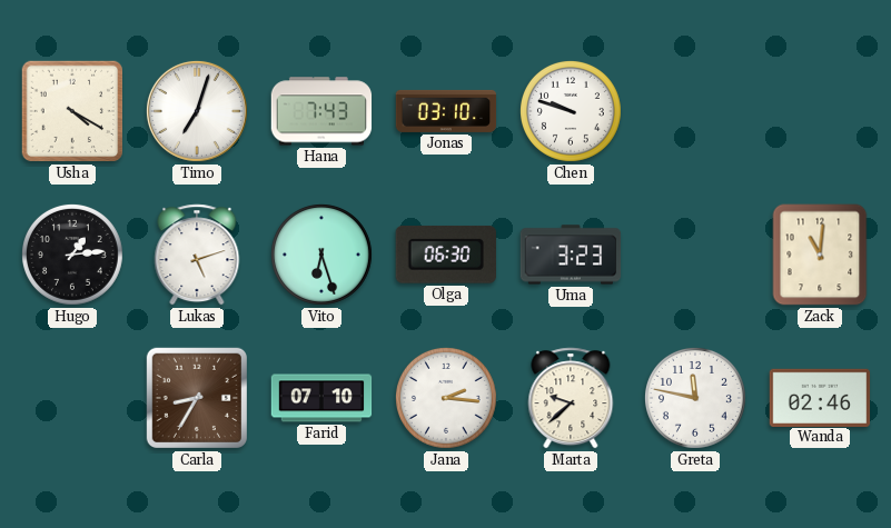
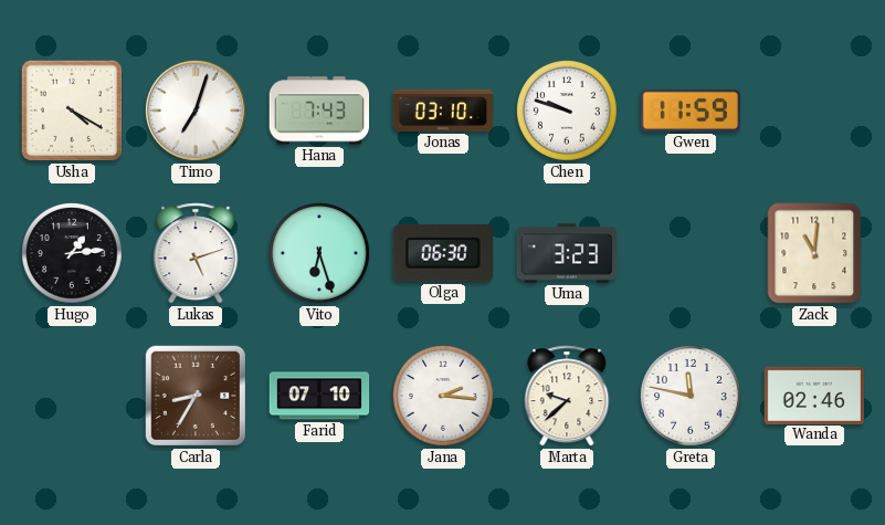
Gwen: none -> 11:59 (689, 111)
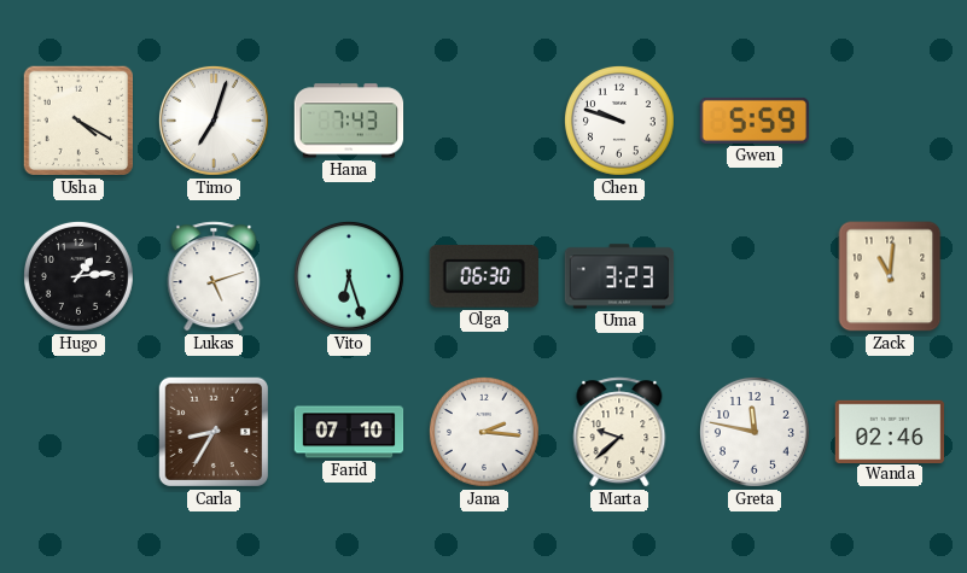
Jonas: 03:10 -> none (443, 111)
Gwen: 11:59 -> 5:59 (753, 121)
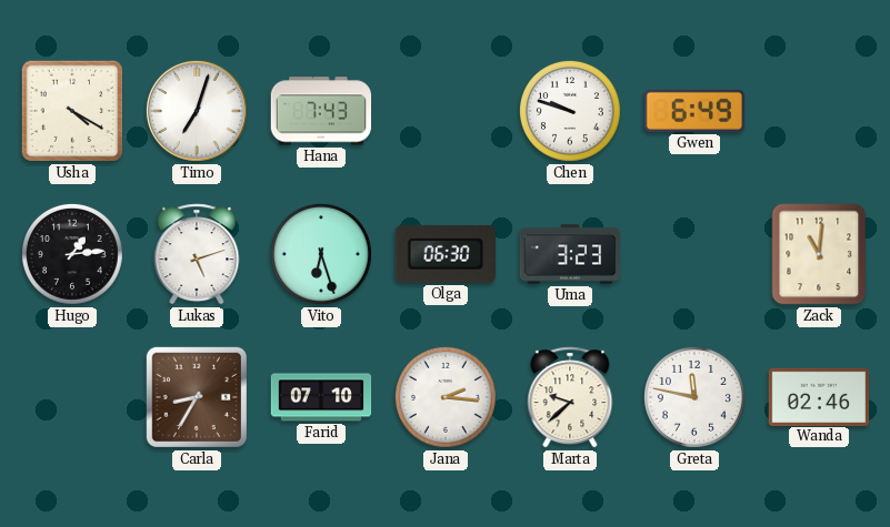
Gwen: 5:59 -> 6:49 (693, 111)
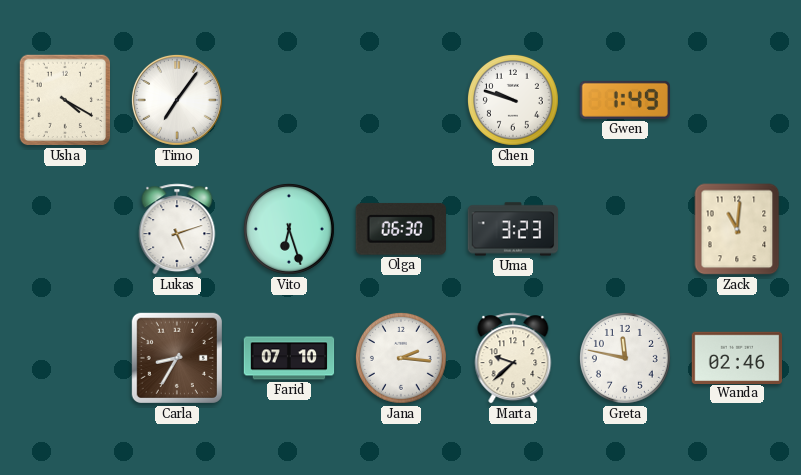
Timo: 7:03 -> 7:06 (177, 100)
Hana: 7:43 -> none (321, 111)
Gwen: 6:49 -> 1:49 (624, 100)
Hugo: 1:14 -> none (72, 254)
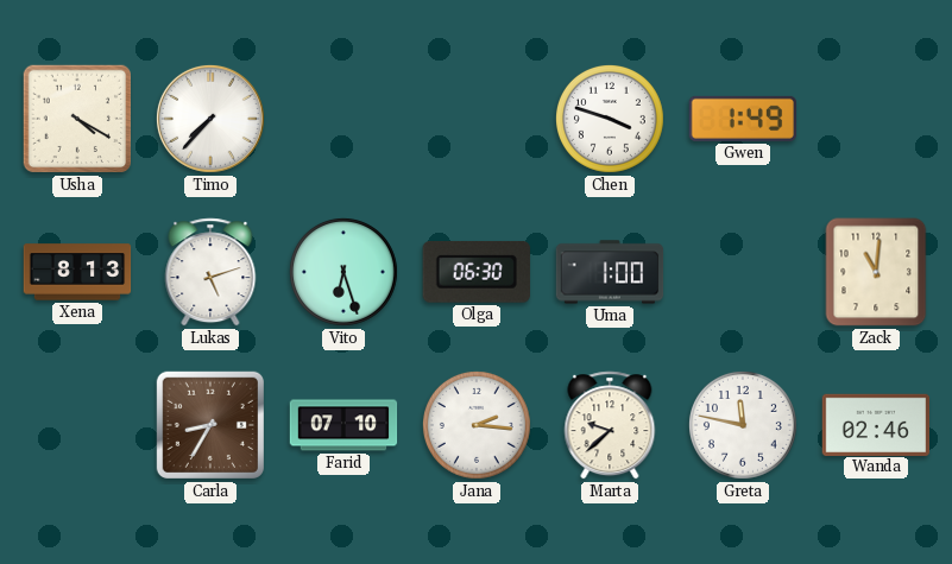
Timo: 7:06 -> 7:37 (210, 119)
Chen: 9:48 -> 3:48 (610, 119)
Xena: none -> 8:13 (77, 272)
Uma: 3:23 -> 1:00 (610, 272)
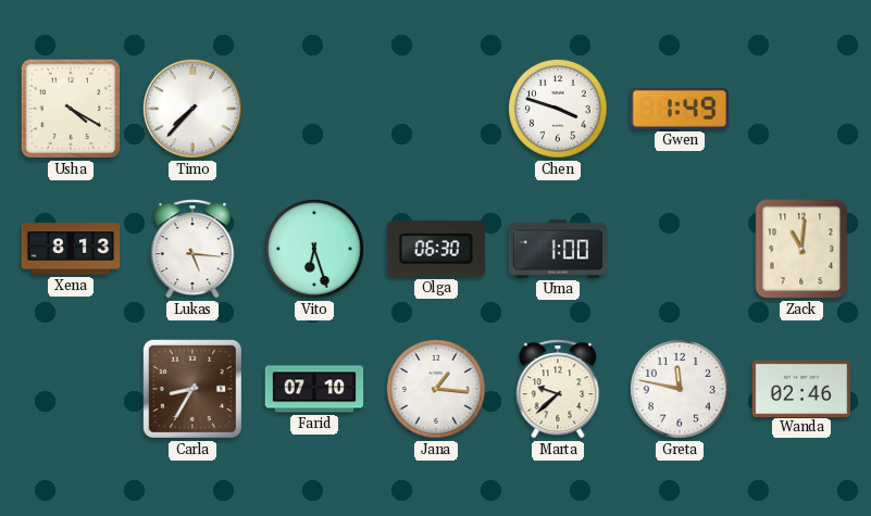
Lukas: 5:12 -> 5:16 (192, 249)
Jana: 2:16 -> 1:16 (436, 389)
